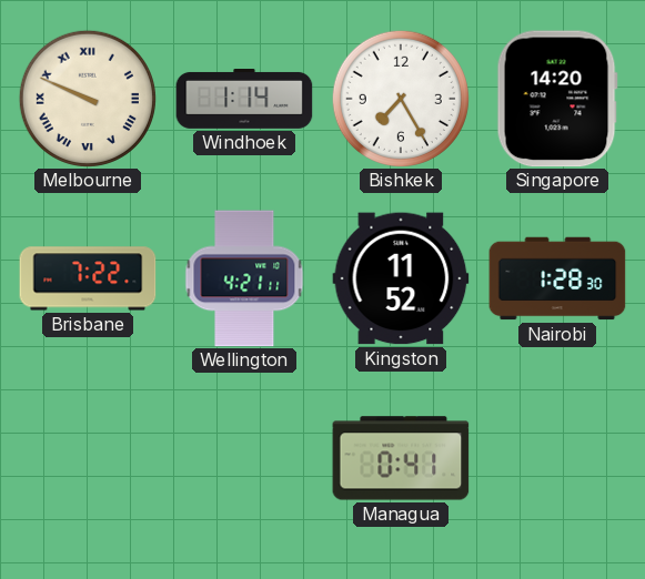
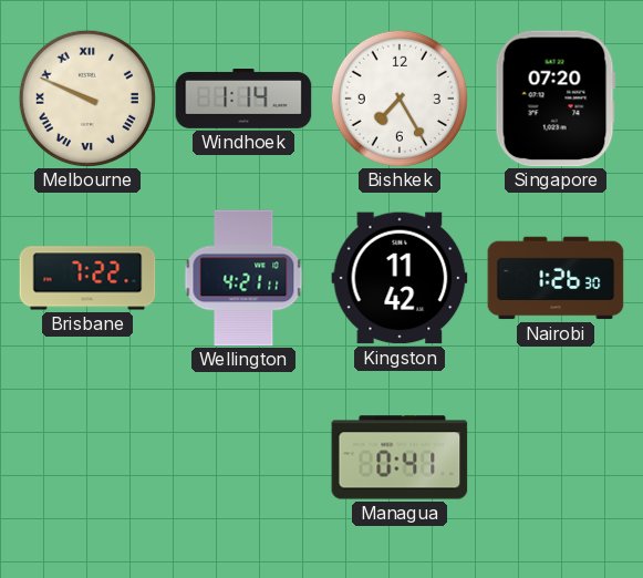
Singapore: 14:20 -> 07:20 (556, 99)
Kingston: 11:52 -> 11:42 (400, 278)
Nairobi: 1:28 -> 1:26 (556, 278)
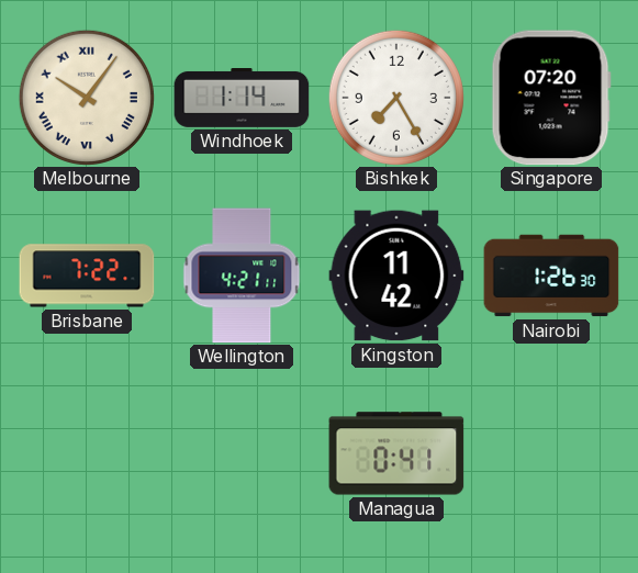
Melbourne: 9:49 -> 10:06 (87, 98)
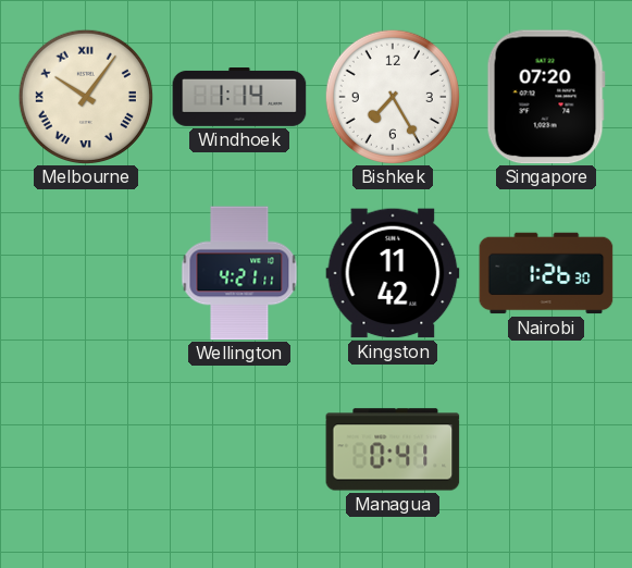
Brisbane: 7:22 -> none (87, 276)
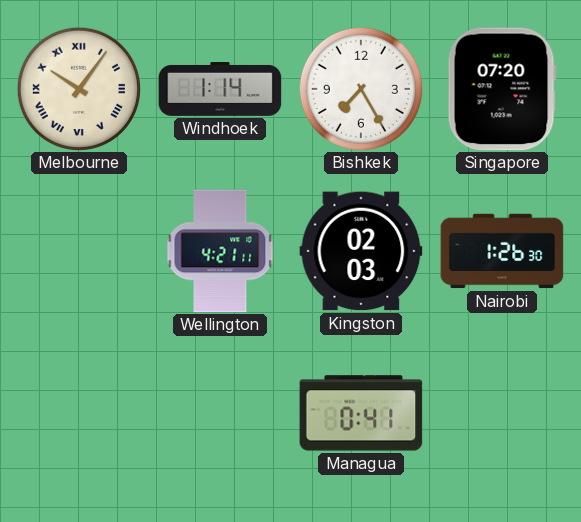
Kingston: 11:42 -> 02:03 (361, 251)
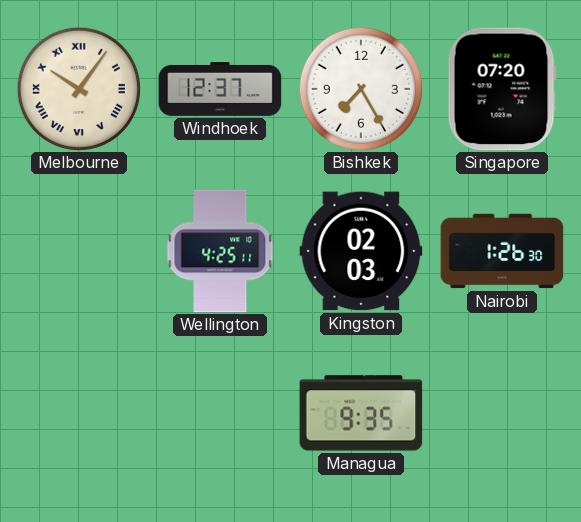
Windhoek: 1:14 -> 12:37 (220, 90)
Wellington: 4:21 -> 4:25 (220, 251)
Managua: 0:41 -> 9:35 (361, 413)
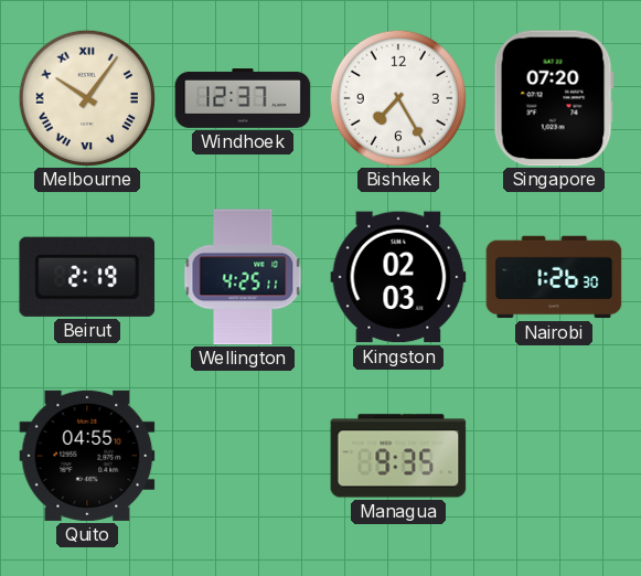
Beirut: none -> 2:19 (87, 277)
Quito: none -> 04:55 (87, 456)
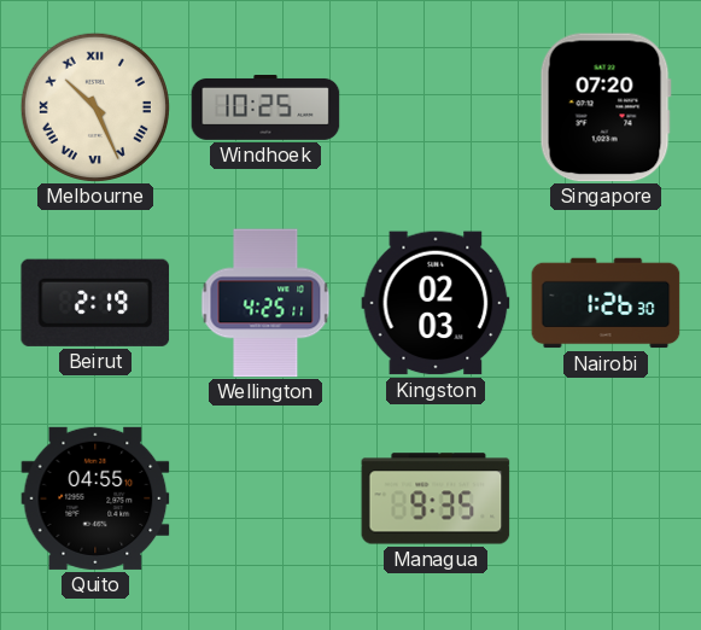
Melbourne: 10:06 -> 10:26 (95, 107)
Windhoek: 12:37 -> 10:25 (265, 109)
Bishkek: 7:25 -> none (398, 98)
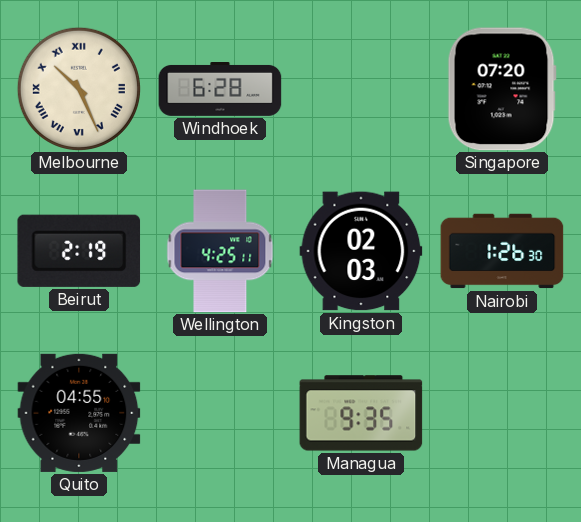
Windhoek: 10:25 -> 6:28 (220, 90)
